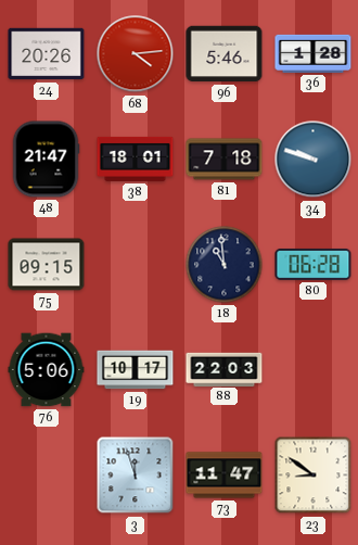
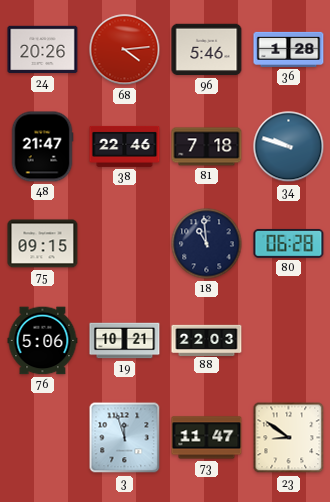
38: 18:01 -> 22:46 (125, 146)
19: 10:17 -> 10:21 (125, 341)
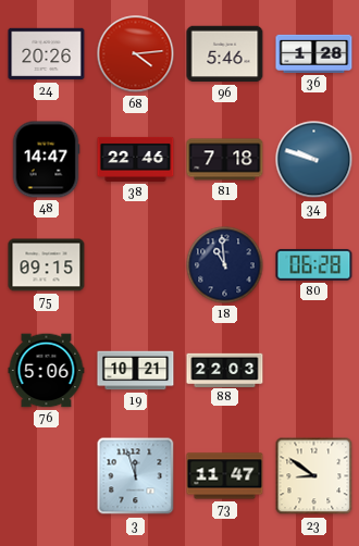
48: 21:47 -> 14:47 (46, 160)
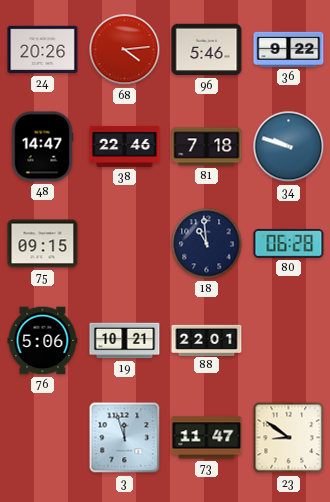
36: 1:28 -> 9:22 (289, 49)
88: 22:03 -> 22:01 (207, 340)
